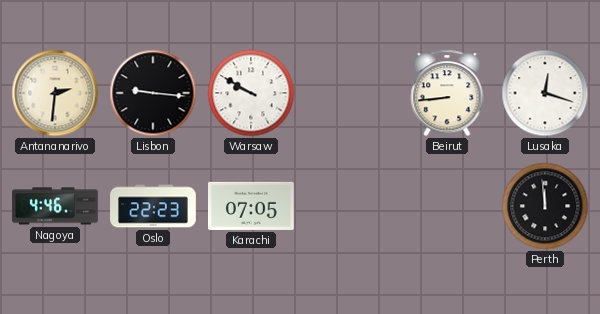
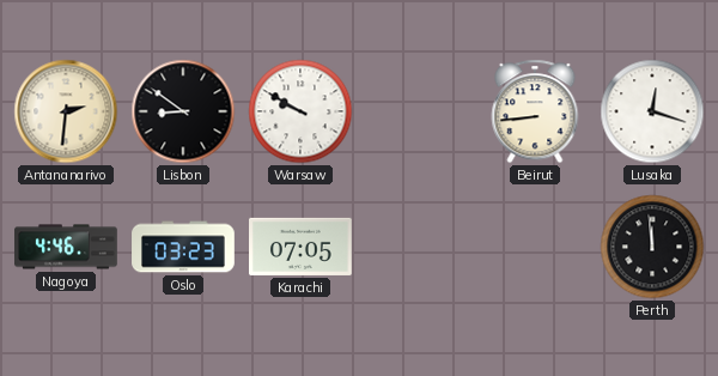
Lisbon: 9:16 -> 8:51 (183, 111)
Oslo: 22:23 -> 03:23 (183, 247)
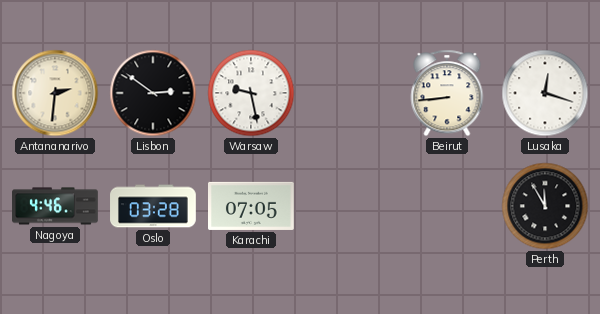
Lisbon: 8:51 -> 2:51 (153, 93)
Warsaw: 9:50 -> 9:28 (251, 93)
Oslo: 03:23 -> 03:28 (153, 206)
Perth: 11:59 -> 11:55 (545, 206)
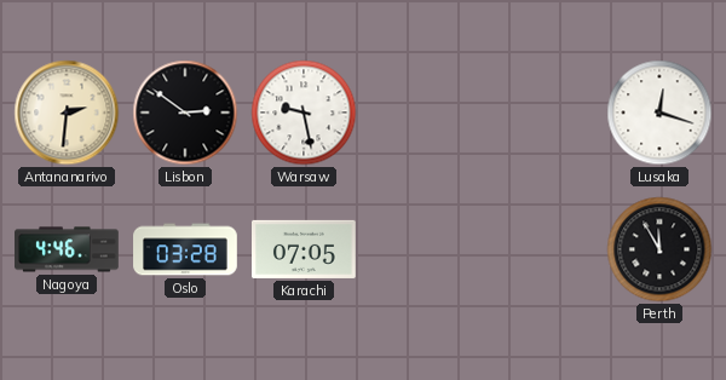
Beirut: 8:44 -> none (447, 93)
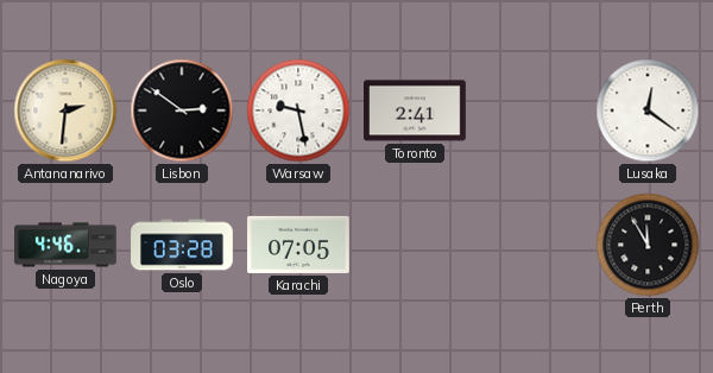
Toronto: none -> 2:41 (416, 110)
Lusaka: 12:18 -> 12:21 (648, 110)
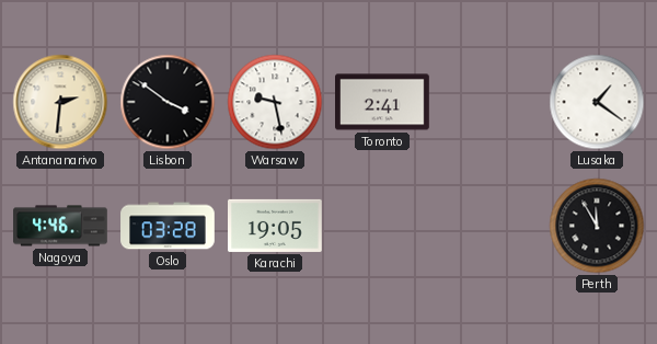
Lisbon: 2:51 -> 3:51 (168, 102)
Lusaka: 12:21 -> 1:21 (597, 102)
Karachi: 07:05 -> 19:05 (276, 226)
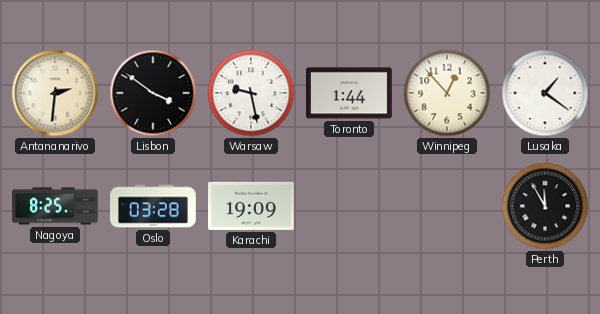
Toronto: 2:41 -> 1:44 (350, 93)
Winnipeg: none -> 12:53 (447, 93)
Nagoya: 4:46 -> 8:25 (55, 206)
Karachi: 19:05 -> 19:09 (252, 206)
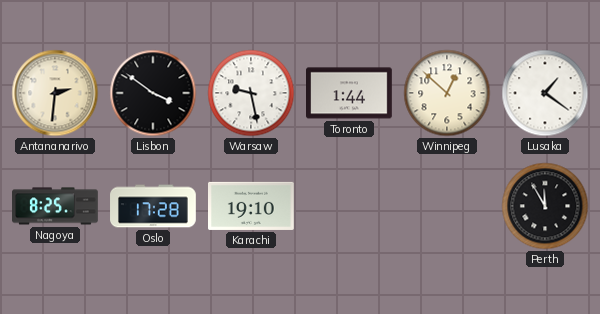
Winnipeg: 12:53 -> 12:52 (447, 93)
Oslo: 03:28 -> 17:28 (153, 206)
Karachi: 19:09 -> 19:10 (252, 206)
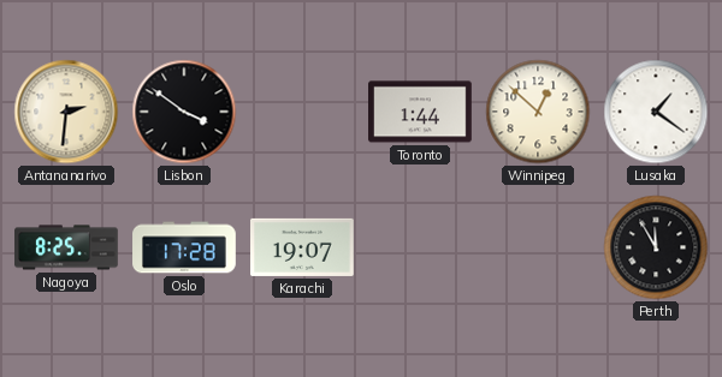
Warsaw: 9:28 -> none (251, 93)
Karachi: 19:10 -> 19:07 (303, 247)
